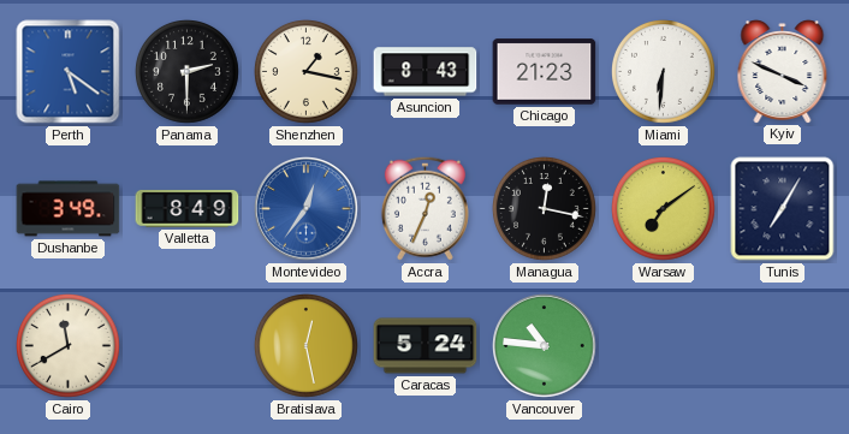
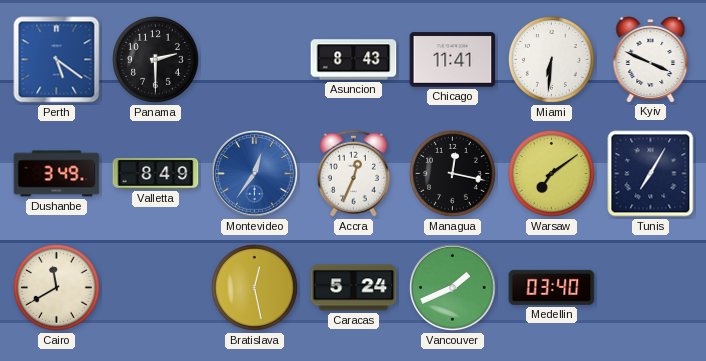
Shenzhen: 1:17 -> none (307, 72)
Chicago: 21:23 -> 11:41 (453, 60)
Vancouver: 10:46 -> 1:41 (453, 288)
Medellin: none -> 03:40 (552, 287)
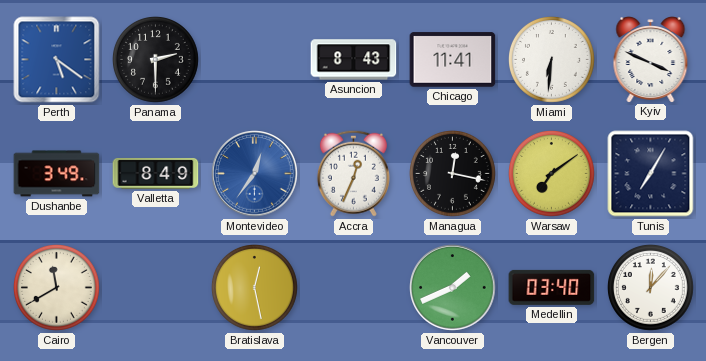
Caracas: 5:24 -> none (354, 288)
Bergen: none -> 12:07 (651, 288)
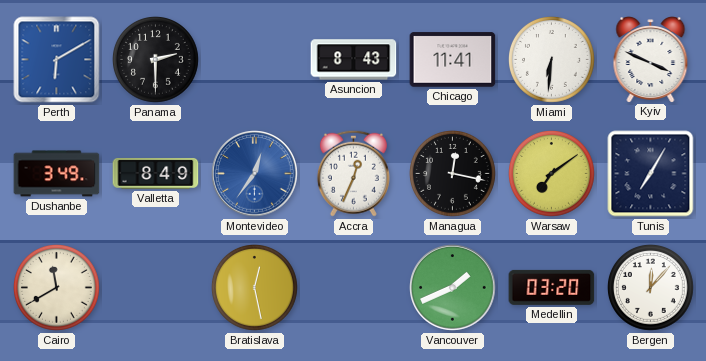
Perth: 5:21 -> 6:10 (57, 60)
Medellin: 03:40 -> 03:20 (552, 287)
